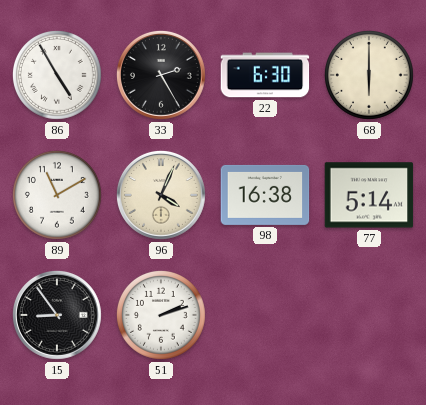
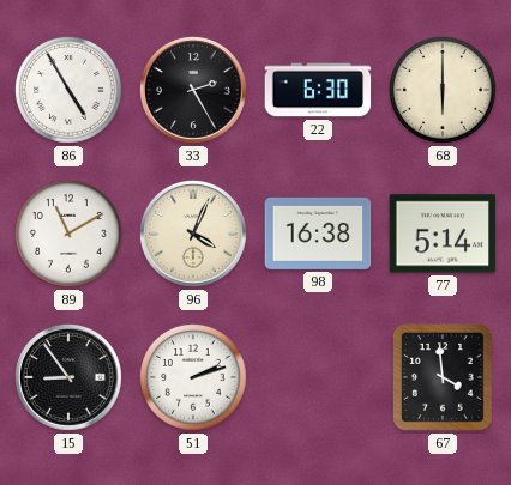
67: none -> 3:59 (444, 377)
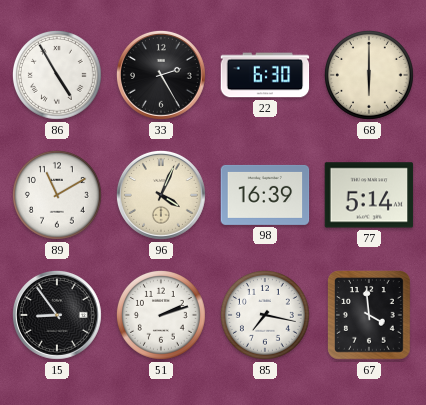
98: 16:38 -> 16:39 (265, 195)
85: none -> 7:17 (265, 315)
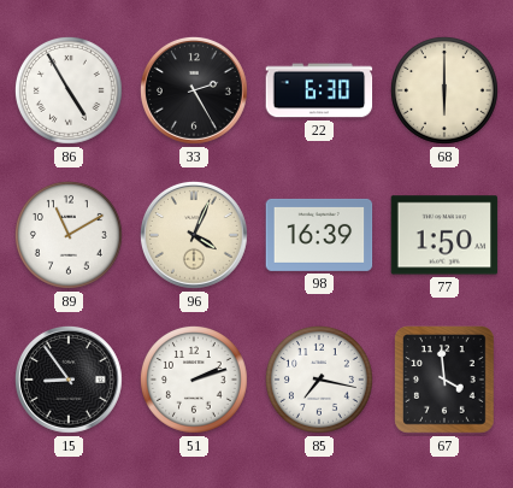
77: 5:14 -> 1:50 (444, 235)
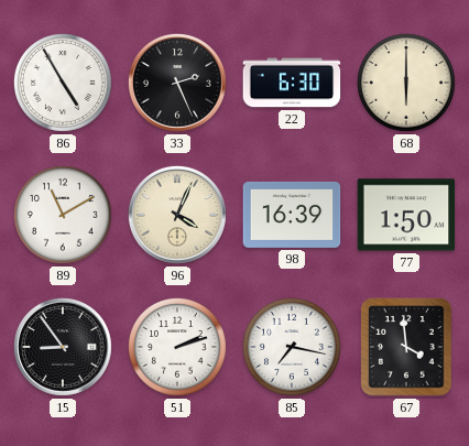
33: 2:25 -> 2:26 (177, 83)
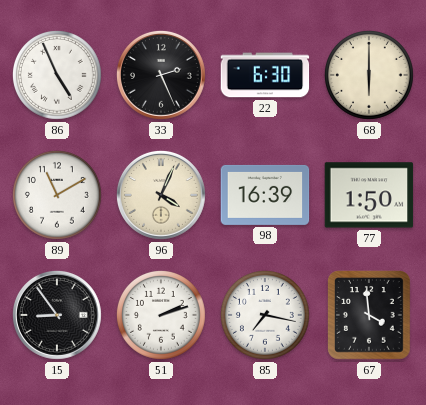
86: 4:55 -> 4:56 (57, 75)
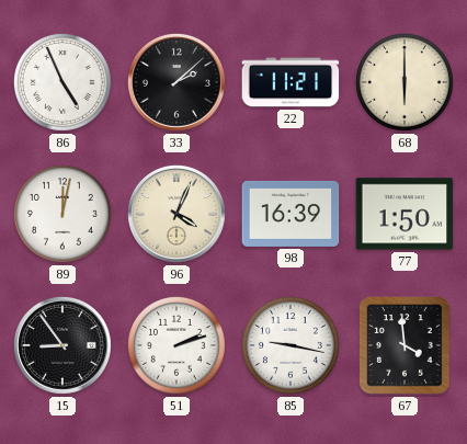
33: 2:26 -> 2:08 (176, 82)
22: 6:30 -> 11:21 (291, 82)
89: 11:10 -> 12:02 (62, 214)
85: 7:17 -> 9:17 (291, 345)
